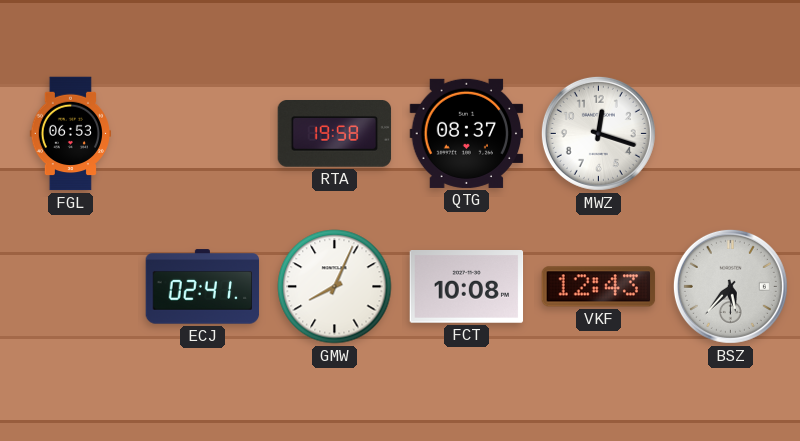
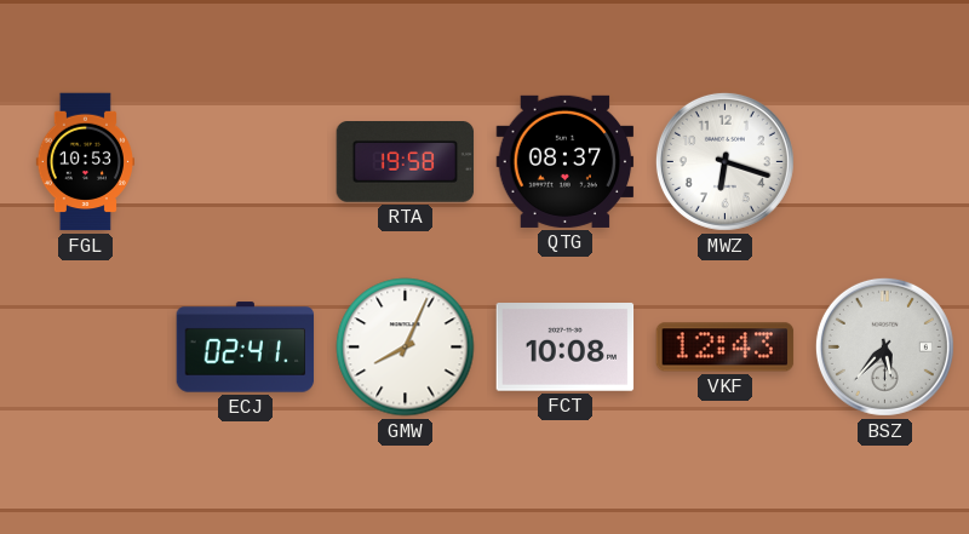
FGL: 06:53 -> 10:53 (85, 162)
MWZ: 12:18 -> 6:18 (724, 161)
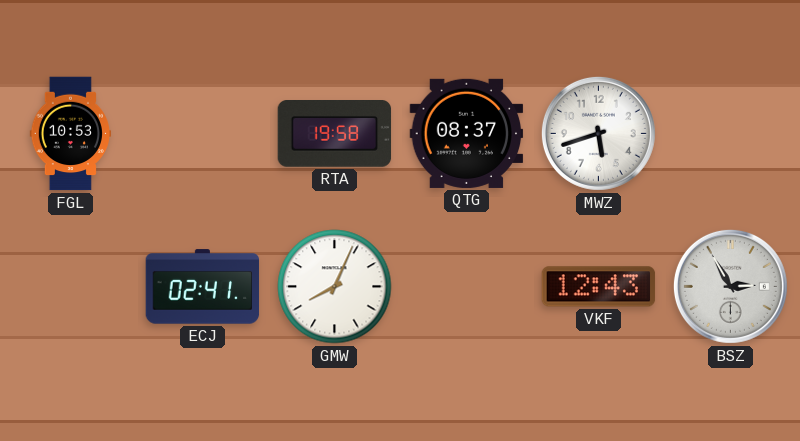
MWZ: 6:18 -> 5:42 (598, 133)
FCT: 10:08 -> none (566, 348)
BSZ: 5:37 -> 2:55 (730, 286)
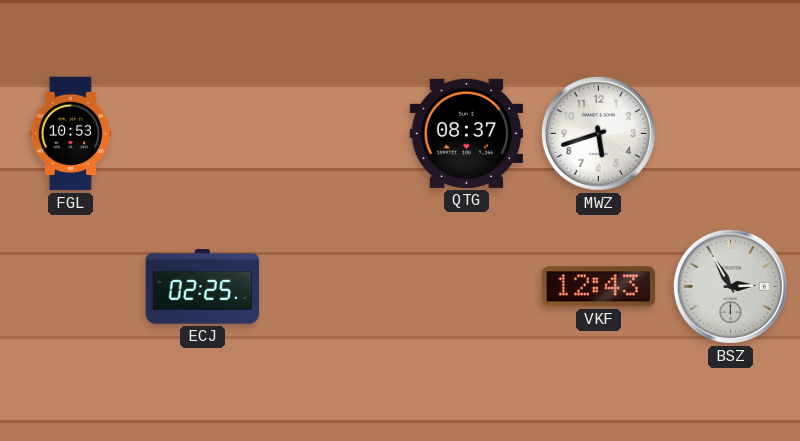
RTA: 19:58 -> none (335, 134)
ECJ: 02:41 -> 02:25 (203, 287)
GMW: 8:04 -> none (335, 287)
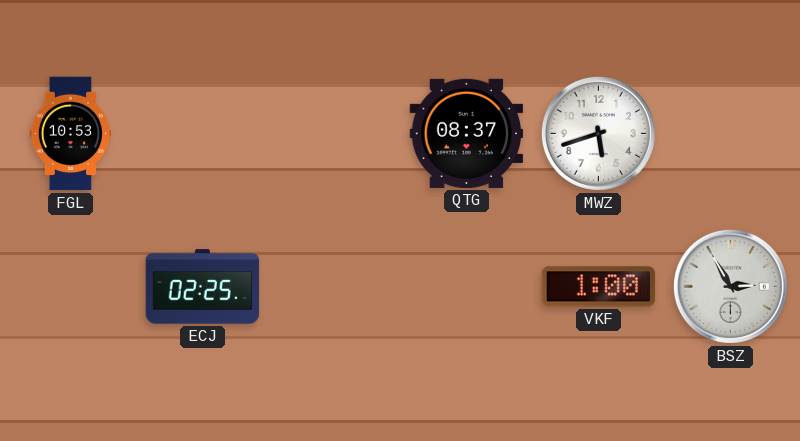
VKF: 12:43 -> 1:00 (599, 287)
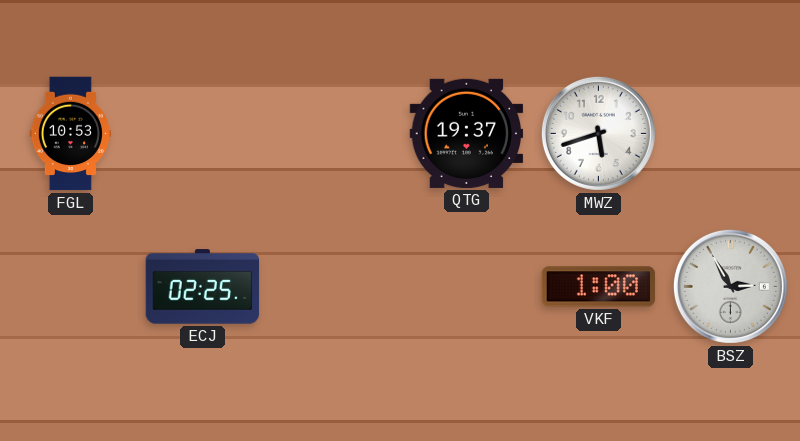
QTG: 08:37 -> 19:37 (467, 133)
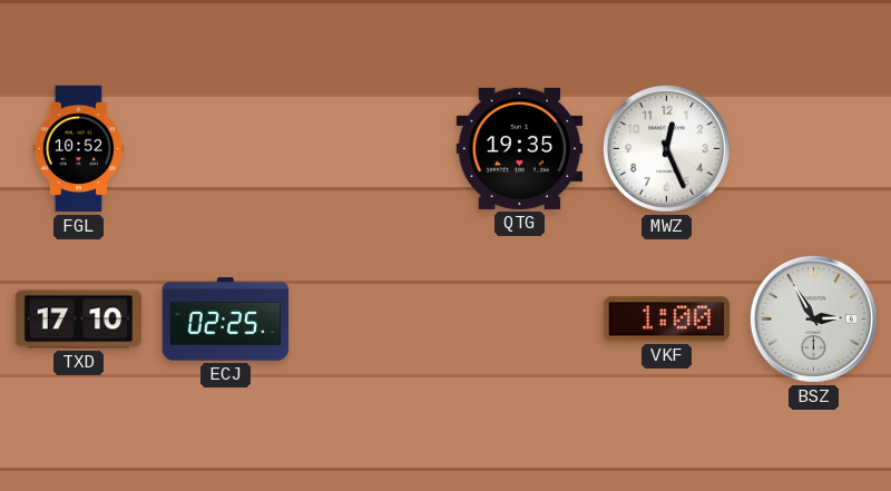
FGL: 10:53 -> 10:52 (78, 149)
QTG: 19:37 -> 19:35 (520, 148)
MWZ: 5:42 -> 12:26 (666, 148)
TXD: none -> 17:10 (79, 320)
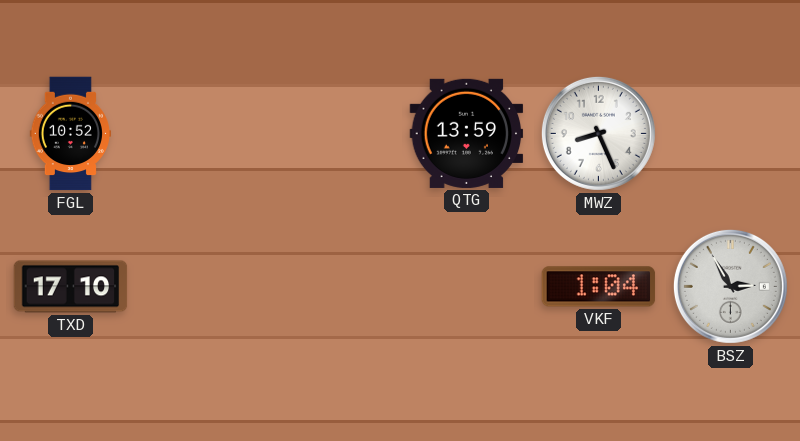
QTG: 19:35 -> 13:59 (467, 133)
MWZ: 12:26 -> 8:26 (598, 133)
ECJ: 02:25 -> none (226, 320)
VKF: 1:00 -> 1:04 (599, 287)
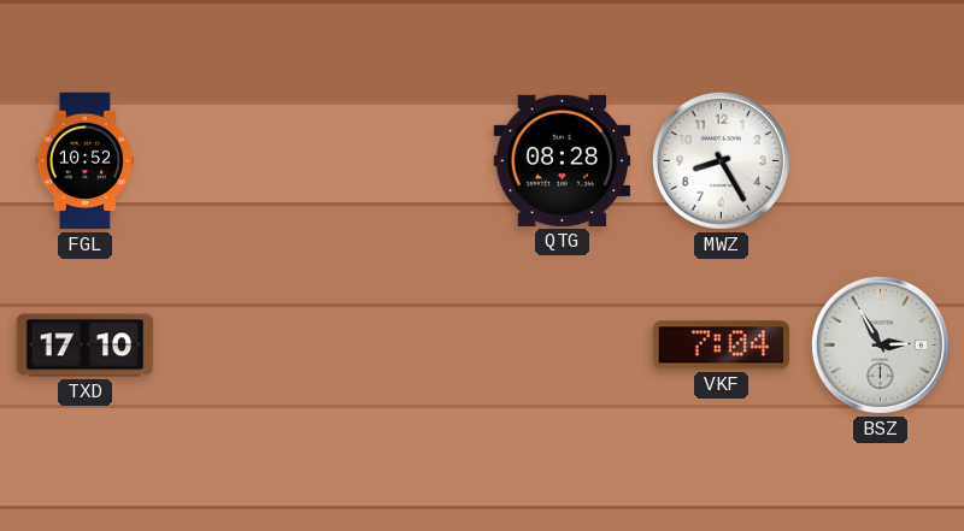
QTG: 13:59 -> 08:28 (563, 160)
MWZ: 8:26 -> 8:25 (721, 160)
VKF: 1:04 -> 7:04 (722, 346)
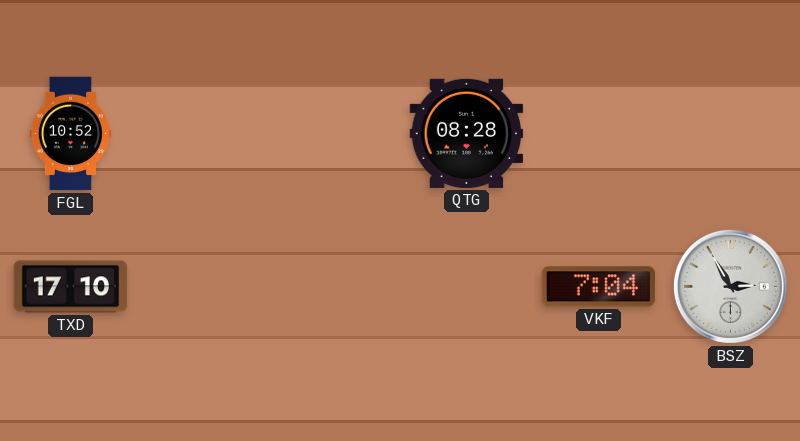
MWZ: 8:25 -> none (721, 160)
